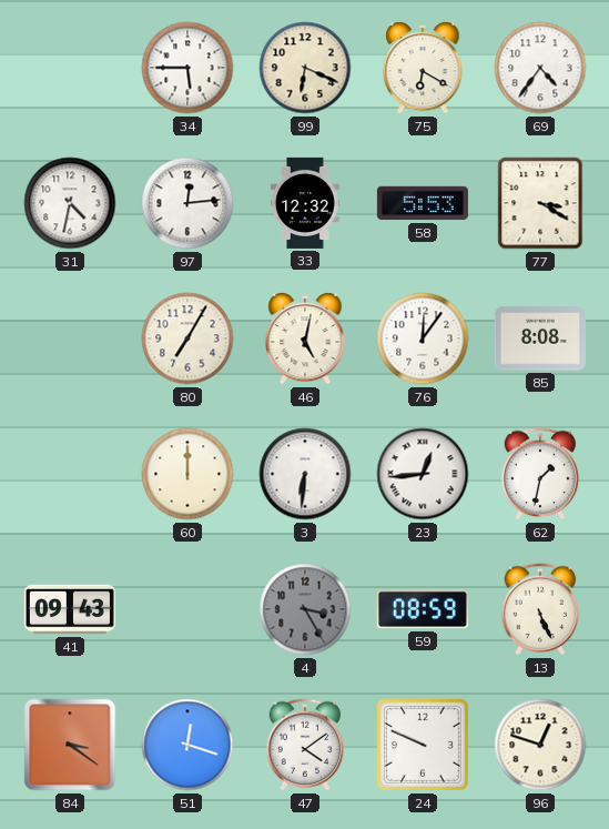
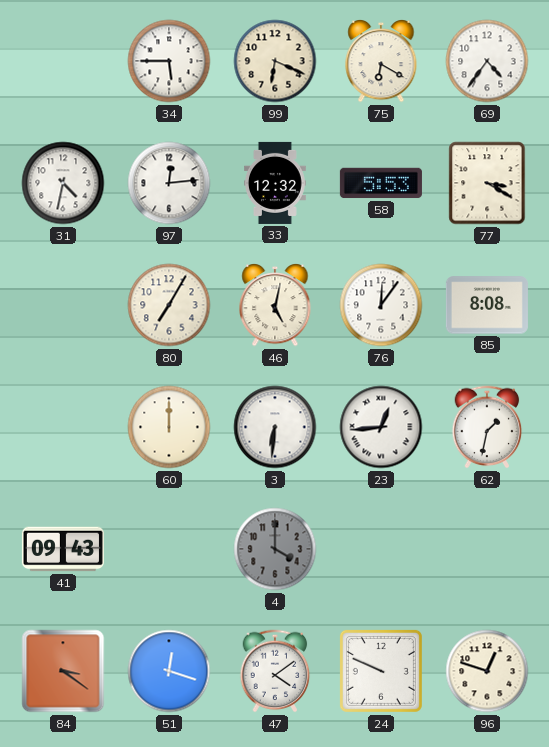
4: 3:25 -> 4:00 (275, 549)
59: 08:59 -> none (423, 609)
13: 5:26 -> none (540, 609)
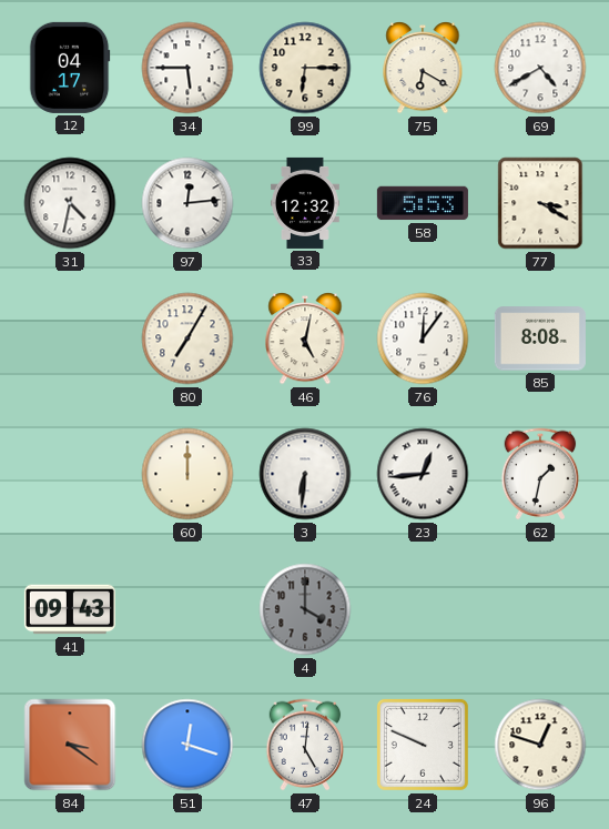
12: none -> 04:17 (70, 68)
99: 6:19 -> 6:15 (305, 68)
69: 4:36 -> 4:40 (540, 68)
47: 4:09 -> 5:01 (305, 745)
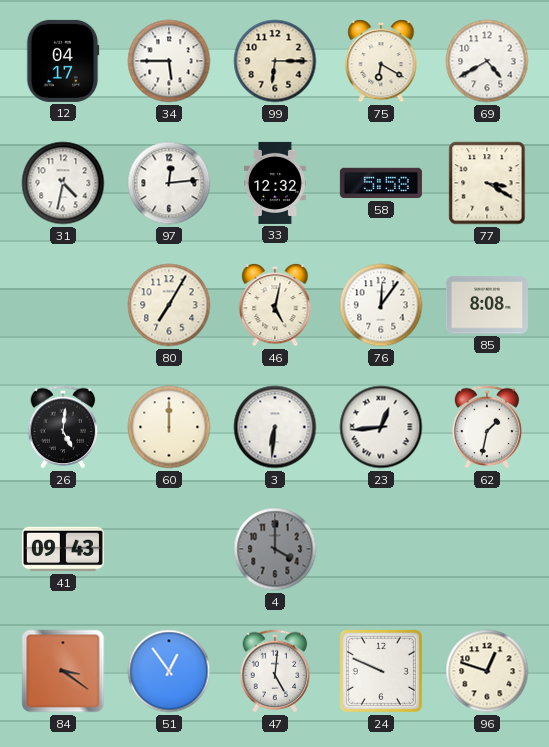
58: 5:53 -> 5:58 (381, 183)
26: none -> 5:01 (63, 427)
51: 12:18 -> 12:54 (169, 671)
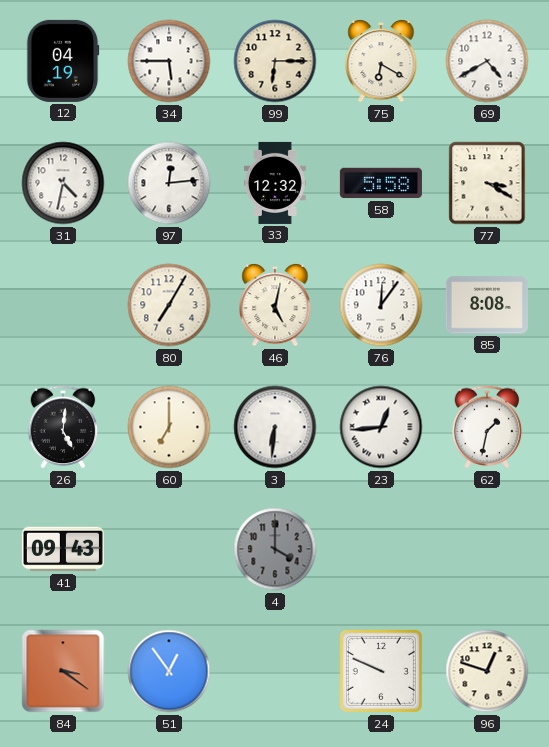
12: 04:17 -> 04:19 (63, 61)
60: 12:00 -> 7:00 (169, 427)
47: 5:01 -> none (275, 671)
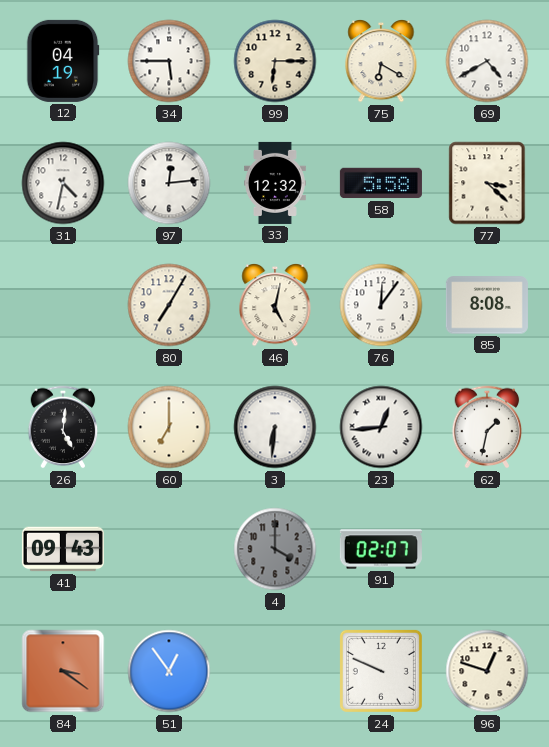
77: 3:20 -> 3:22 (487, 183)
91: none -> 02:07 (381, 549)
